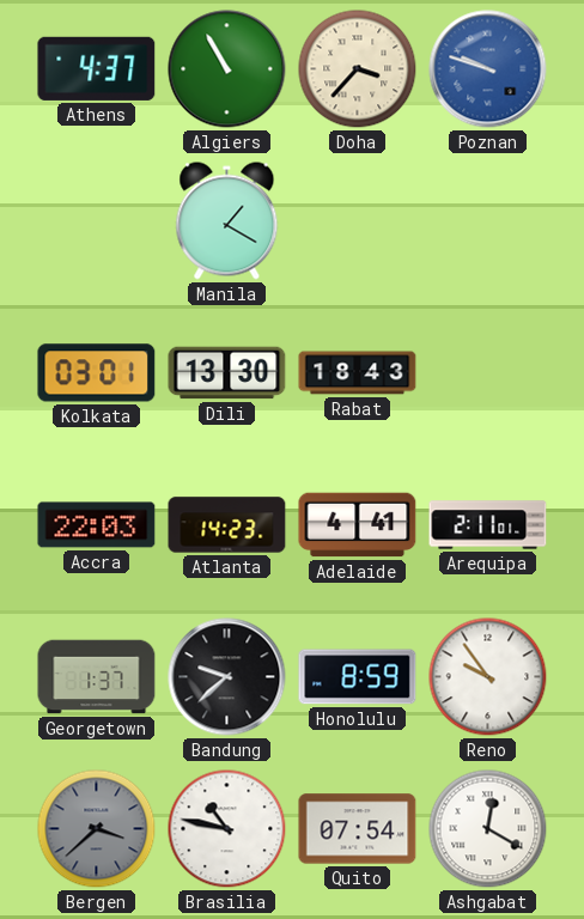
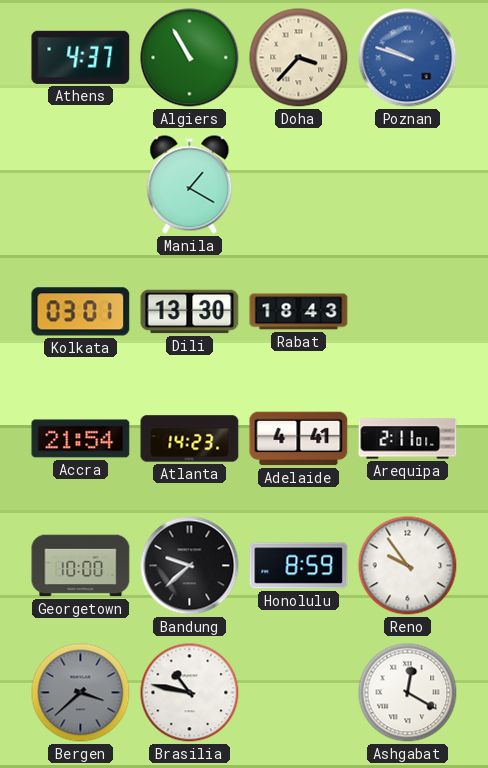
Accra: 22:03 -> 21:54 (81, 439)
Georgetown: 1:37 -> 10:00 (81, 566)
Quito: 07:54 -> none (358, 829)
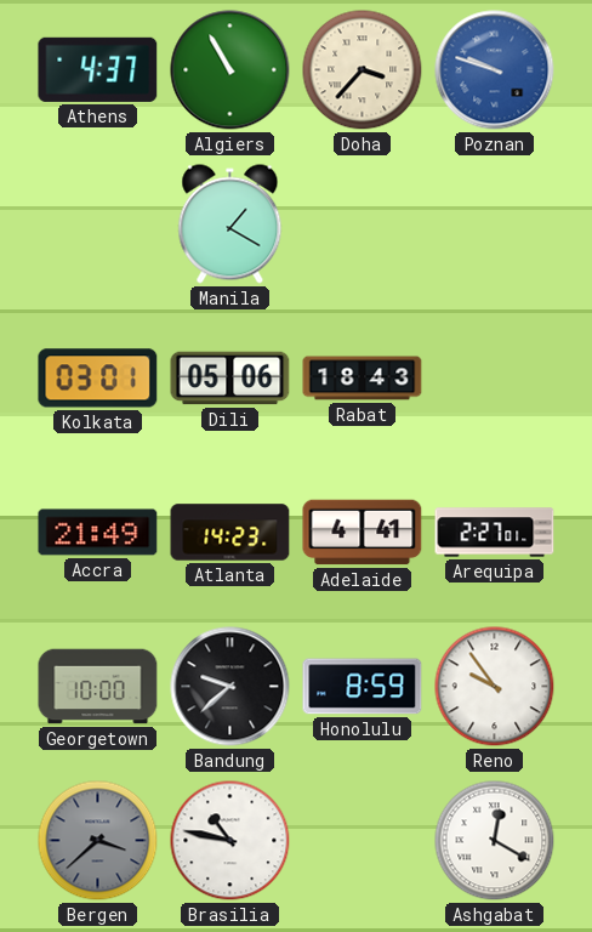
Dili: 13:30 -> 05:06 (230, 379)
Accra: 21:54 -> 21:49 (98, 533)
Arequipa: 2:11 -> 2:27 (495, 533)
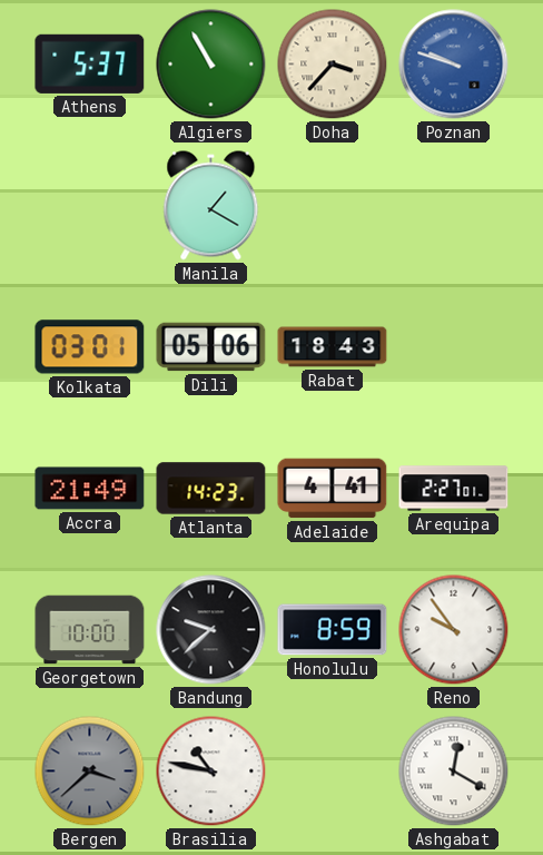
Athens: 4:37 -> 5:37 (90, 63)
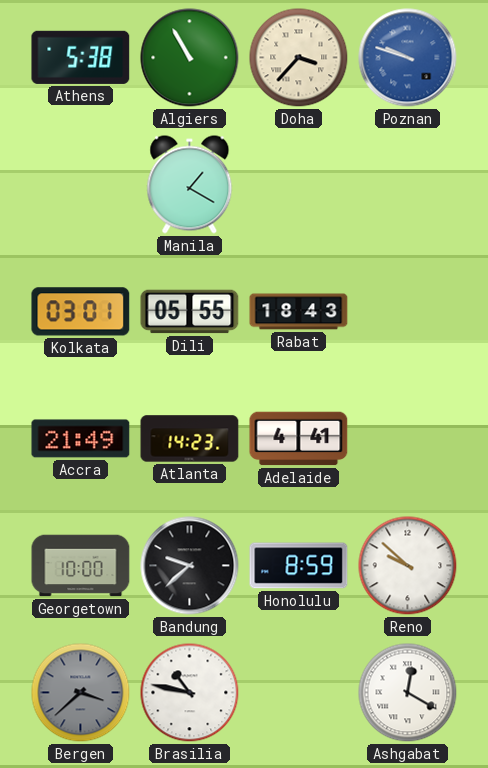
Athens: 5:37 -> 5:38 (81, 57)
Dili: 05:06 -> 05:55 (190, 312)
Arequipa: 2:27 -> none (454, 489)
Reno: 9:54 -> 9:52 (408, 566)
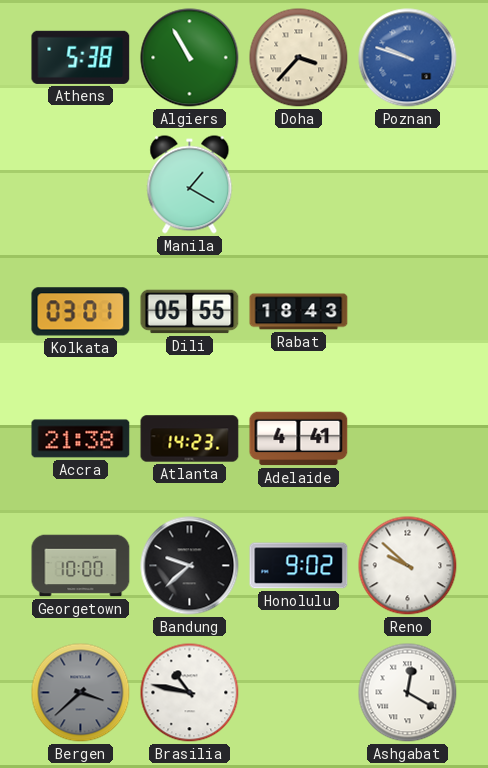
Accra: 21:49 -> 21:38 (81, 439)
Honolulu: 8:59 -> 9:02 (299, 566)
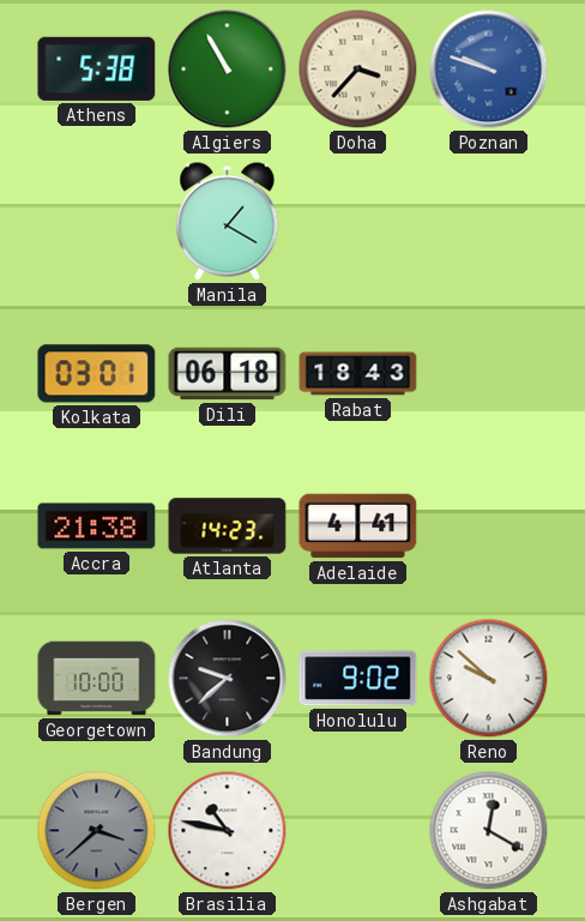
Dili: 05:55 -> 06:18 (228, 374)
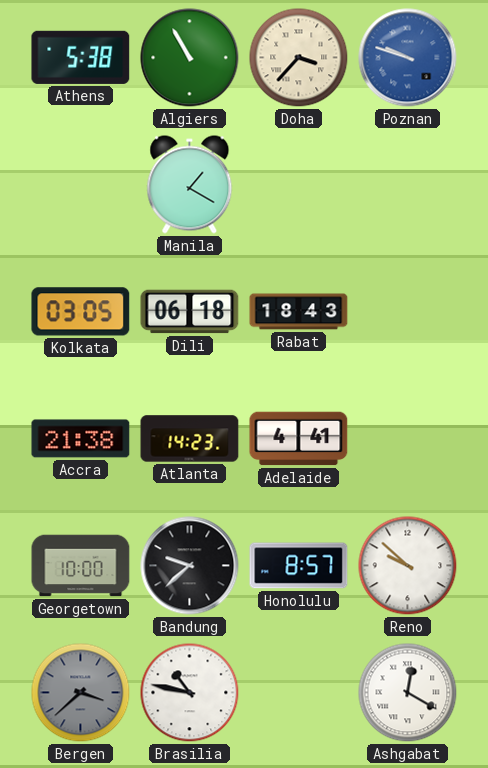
Kolkata: 03:01 -> 03:05 (81, 312)
Honolulu: 9:02 -> 8:57 (299, 566)
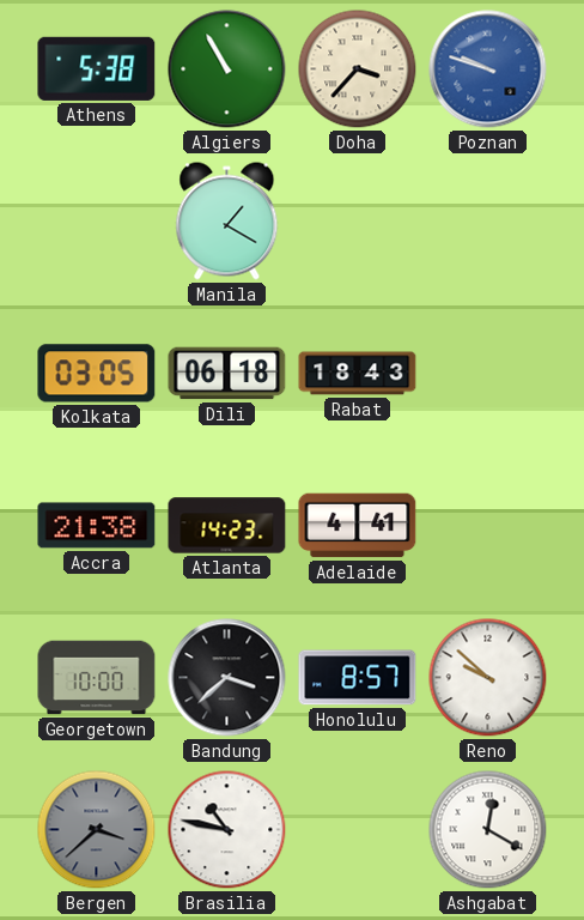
Bandung: 9:38 -> 3:38 (227, 678)
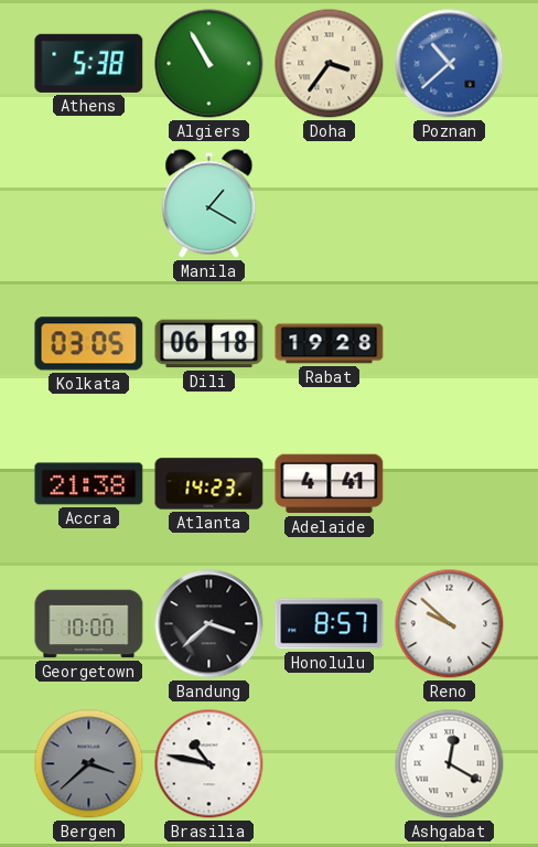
Doha: 3:37 -> 3:36 (330, 64)
Poznan: 9:48 -> 10:38 (450, 64)
Rabat: 18:43 -> 19:28 (330, 344)
